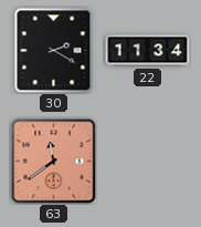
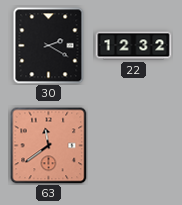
22: 11:34 -> 12:32 (134, 46)
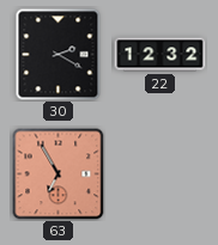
63: 11:39 -> 6:55 (59, 174)
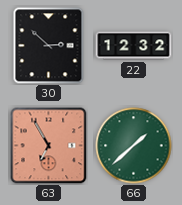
30: 2:20 -> 2:52 (49, 46)
66: none -> 1:38 (134, 146)
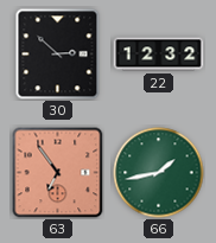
63: 6:55 -> 6:54 (58, 173)
66: 1:38 -> 1:43 (159, 173)
